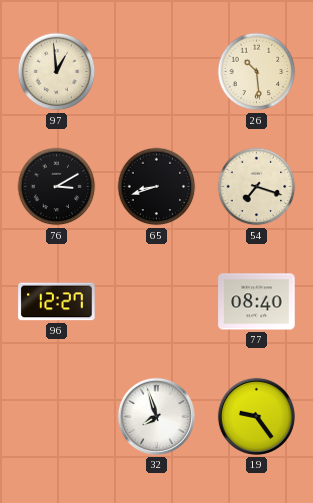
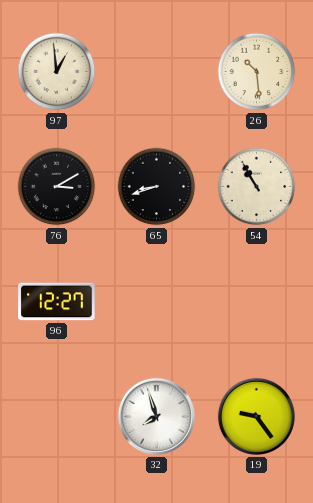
54: 7:18 -> 10:55 (257, 187)
77: 08:40 -> none (257, 302)
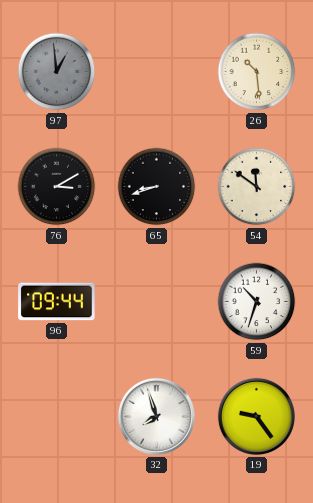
97 dial: cream -> grey (57, 72)
54: 10:55 -> 11:51 (257, 187)
96: 12:27 -> 09:44 (57, 302)
59: none -> 10:33 (257, 302)
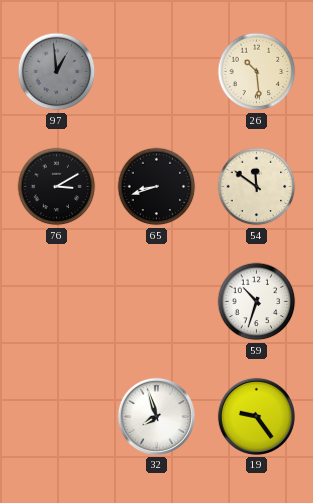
96: 09:44 -> none (57, 302)
